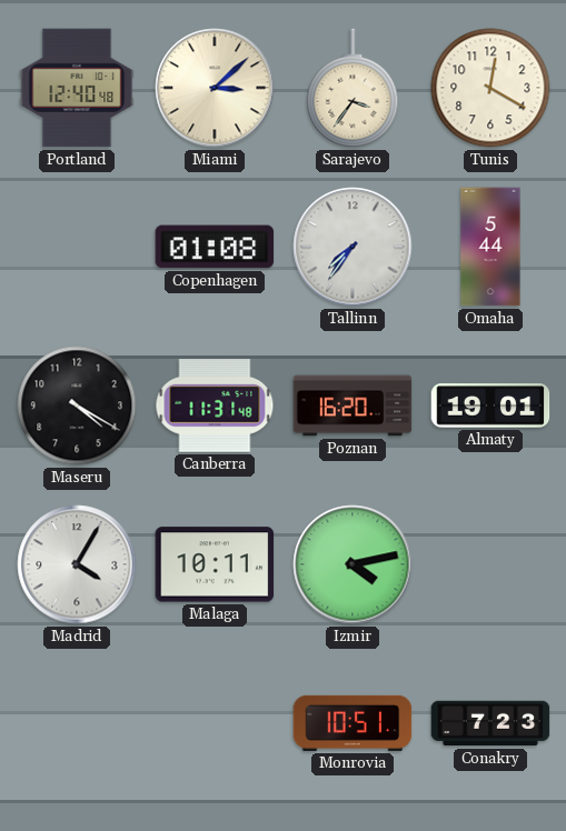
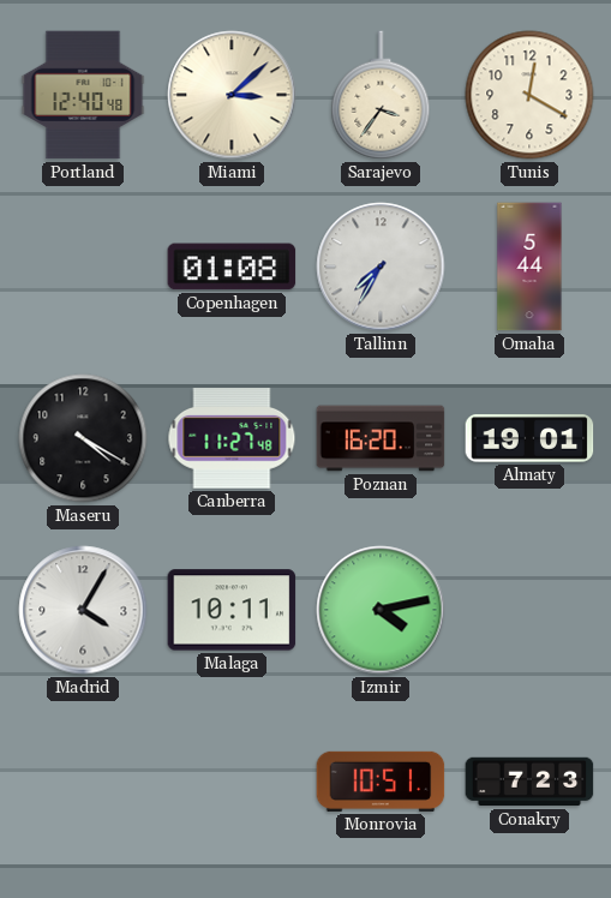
Tallinn: 7:36 -> 7:35 (381, 267)
Canberra: 11:31 -> 11:27 (232, 438)
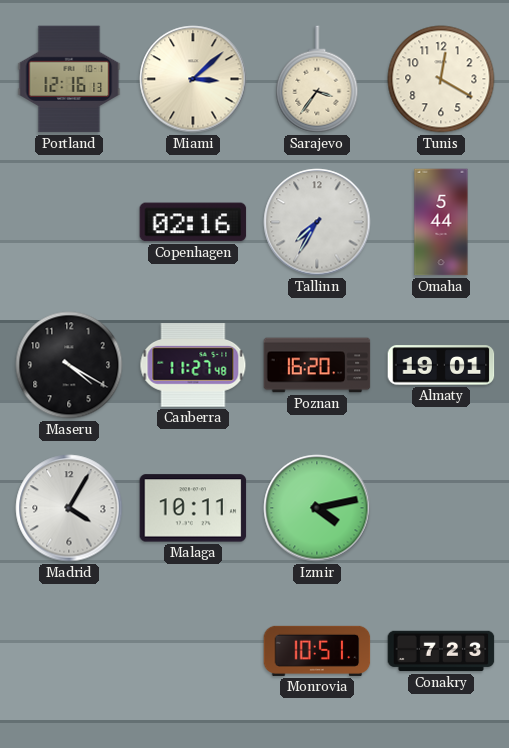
Portland: 12:40 -> 12:16 (69, 79)
Copenhagen: 01:08 -> 02:16 (193, 222)
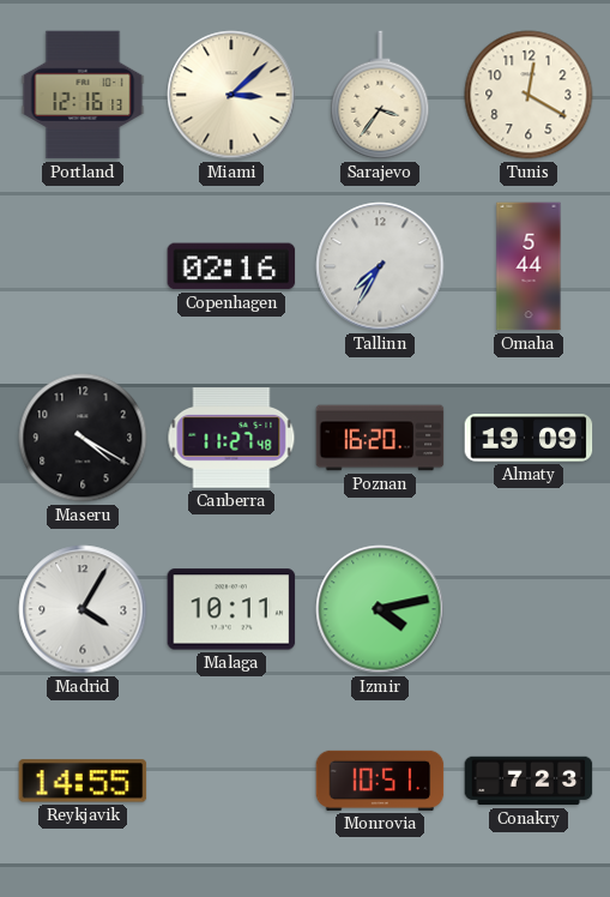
Almaty: 19:01 -> 19:09 (529, 438)
Reykjavik: none -> 14:55 (83, 781)
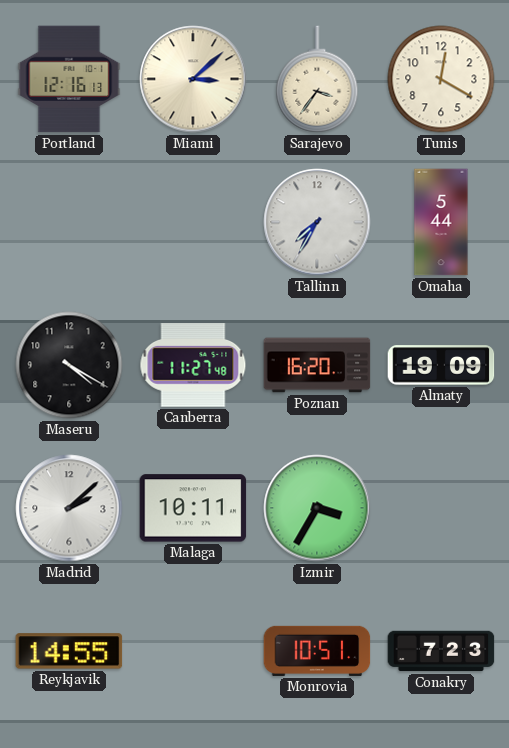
Copenhagen: 02:16 -> none (231, 266)
Madrid: 4:05 -> 2:08 (69, 508)
Izmir: 4:13 -> 3:35 (317, 508)
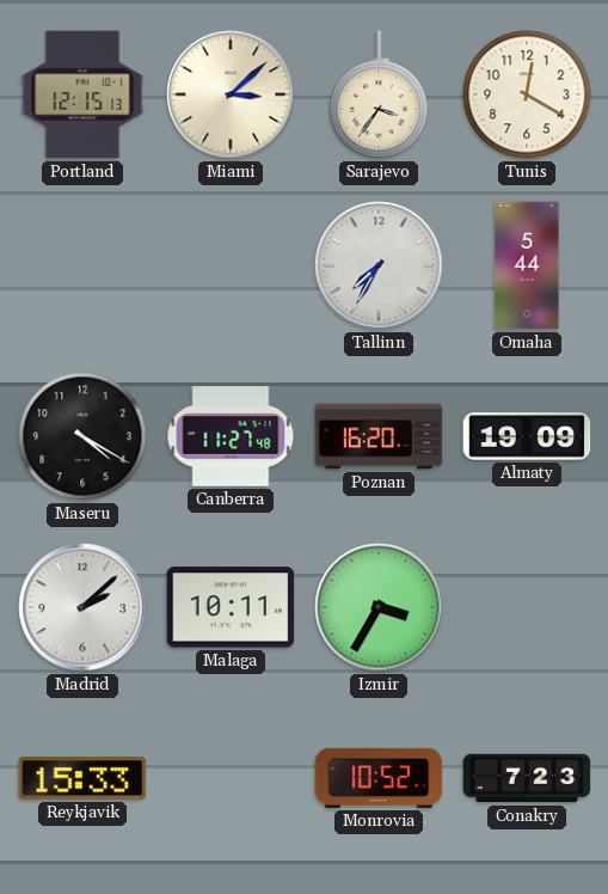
Portland: 12:16 -> 12:15 (82, 94)
Reykjavik: 14:55 -> 15:33 (82, 778)
Monrovia: 10:51 -> 10:52 (379, 778)
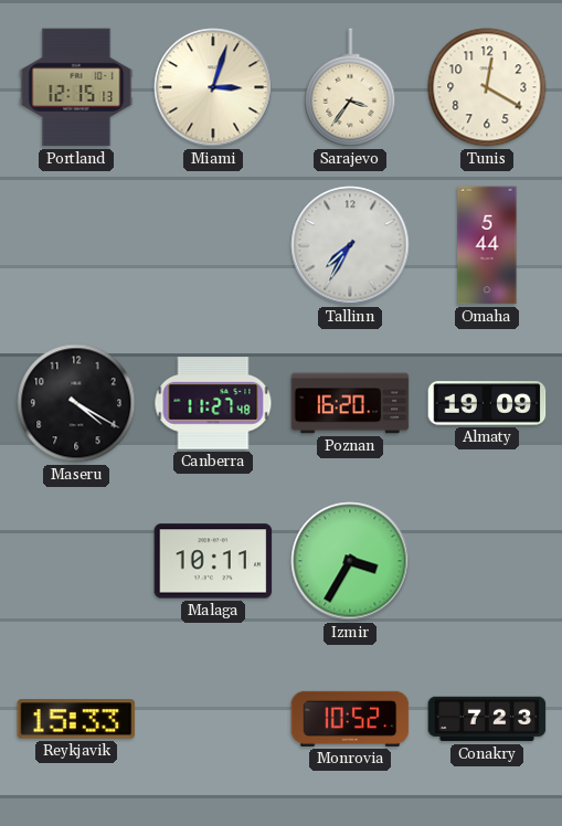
Miami: 3:08 -> 3:03 (213, 87)
Madrid: 2:08 -> none (82, 607)
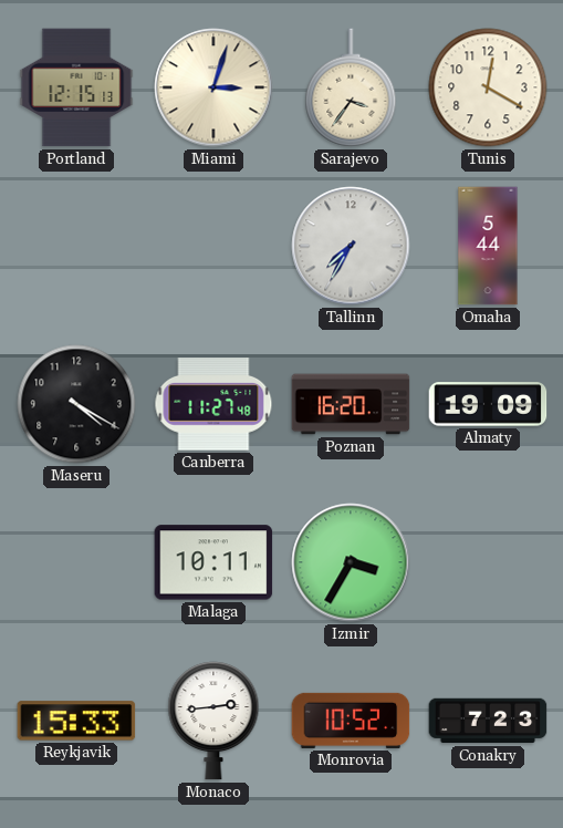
Monaco: none -> 2:44 (213, 721)
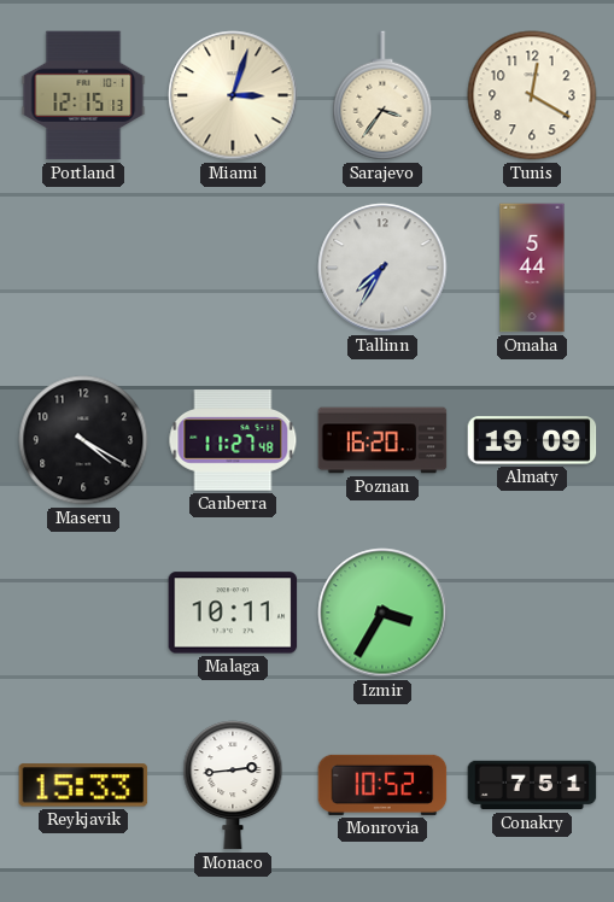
Conakry: 7:23 -> 7:51 (532, 785)
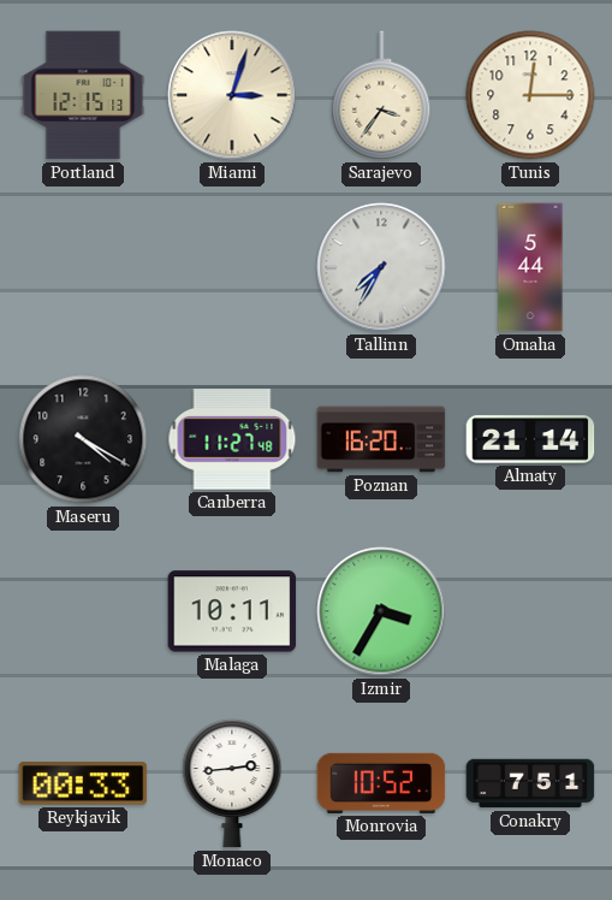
Tunis: 12:20 -> 12:15 (530, 95)
Almaty: 19:09 -> 21:14 (530, 439)
Reykjavik: 15:33 -> 00:33 (83, 783)
